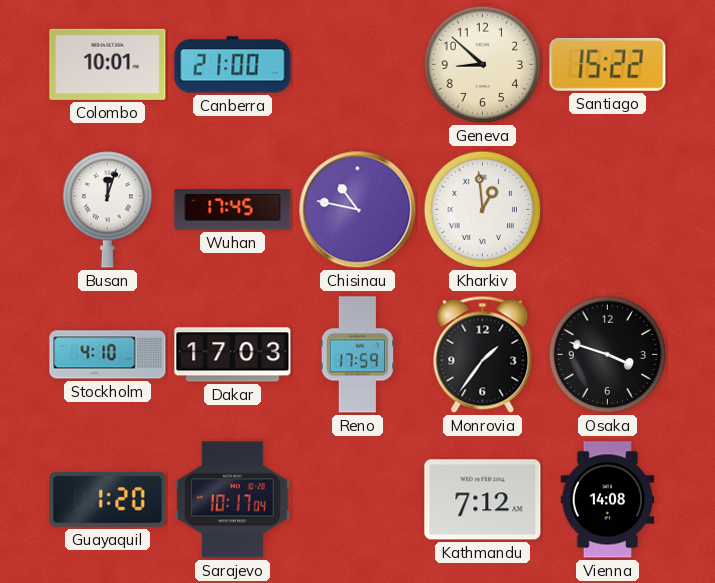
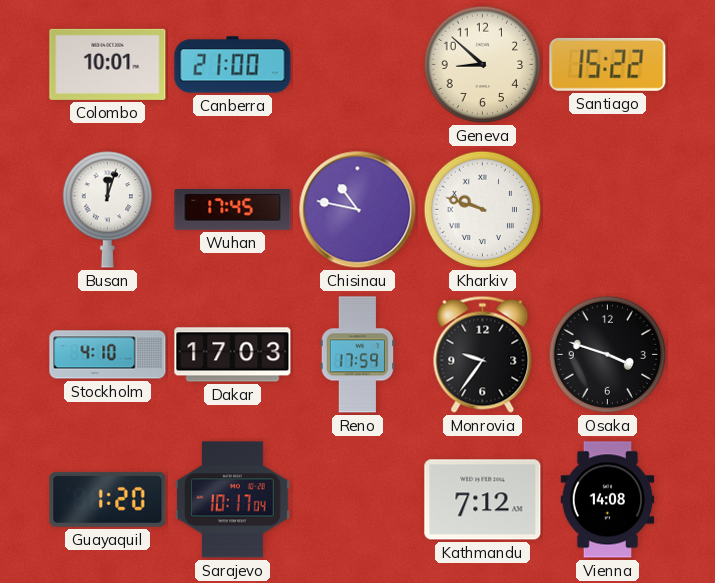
Kharkiv: 12:59 -> 9:48 (483, 210)
Monrovia: 1:36 -> 9:36 (483, 354)
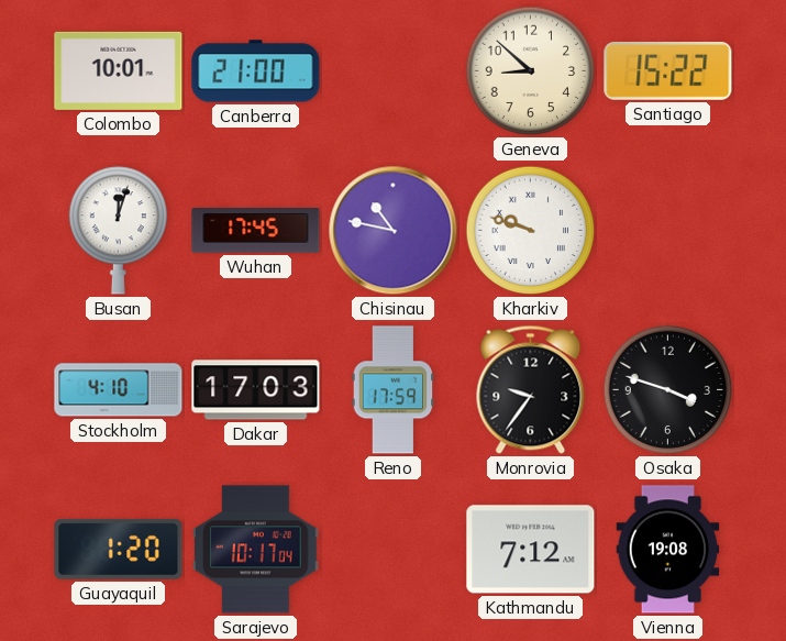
Vienna: 14:08 -> 19:08 (668, 550)
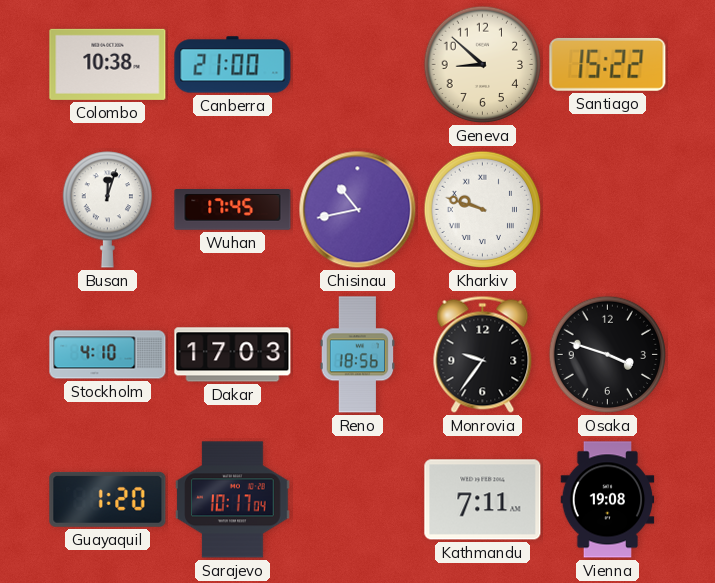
Colombo: 10:01 -> 10:38 (108, 64)
Chisinau: 10:47 -> 10:43 (358, 210)
Reno: 17:59 -> 18:56 (358, 355)
Kathmandu: 7:12 -> 7:11 (483, 500)
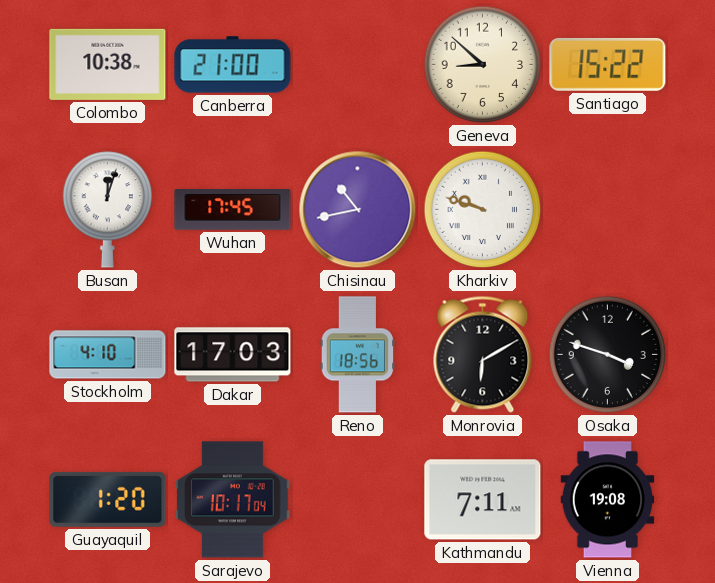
Monrovia: 9:36 -> 6:10 (483, 354)
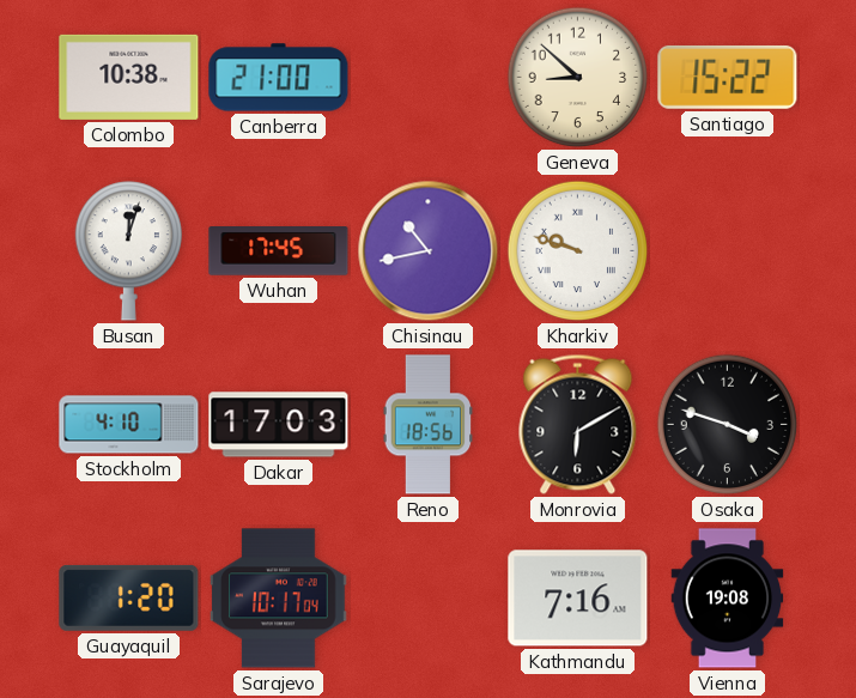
Kathmandu: 7:11 -> 7:16 (578, 599)
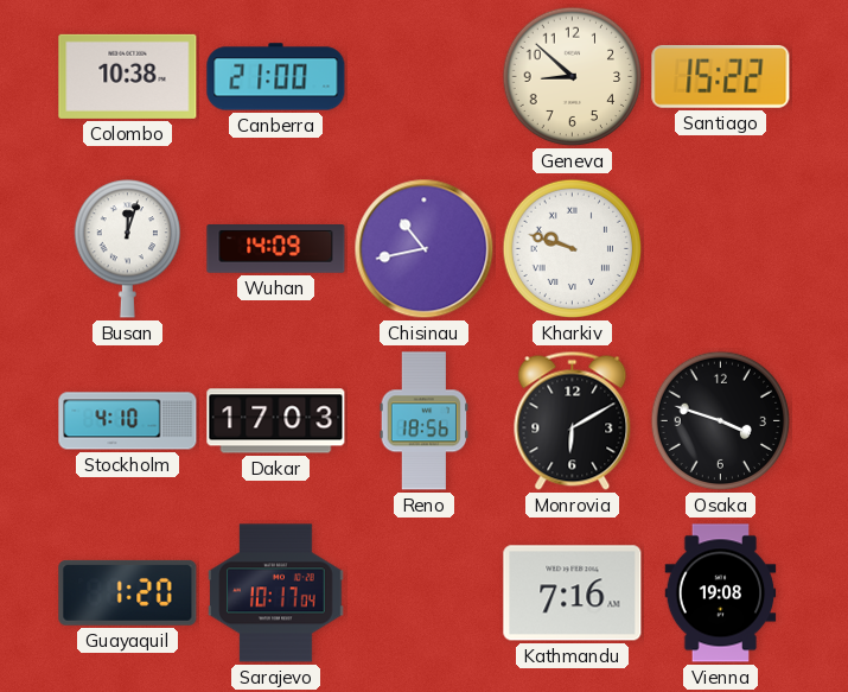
Wuhan: 17:45 -> 14:09 (276, 249)
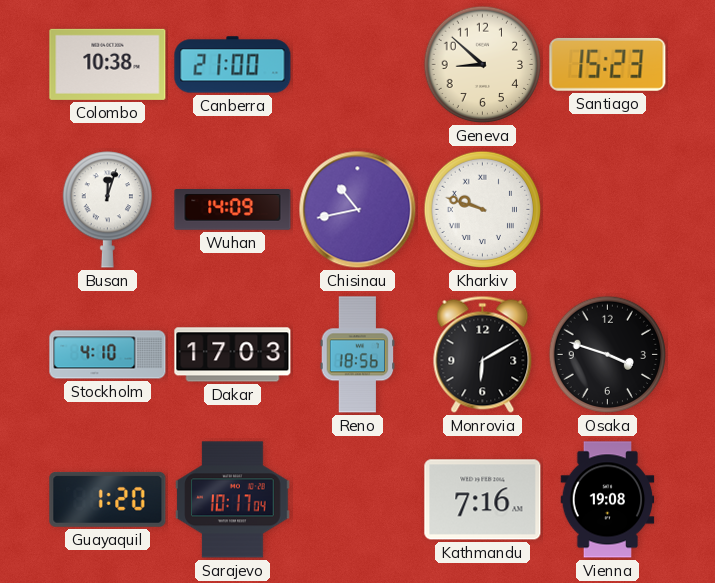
Santiago: 15:22 -> 15:23 (608, 64)
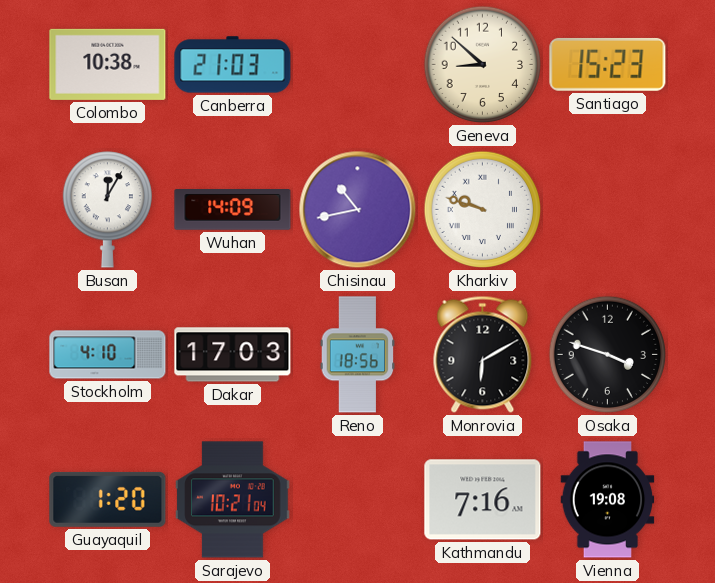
Canberra: 21:00 -> 21:03 (233, 65)
Busan: 12:03 -> 12:05 (107, 210)
Sarajevo: 10:17 -> 10:21 (233, 500)
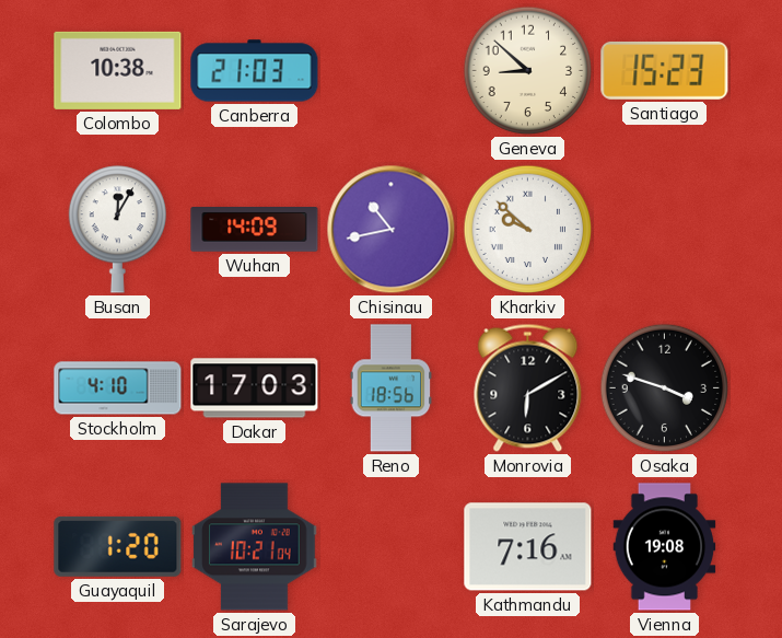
Kharkiv: 9:48 -> 9:52 (528, 230)
